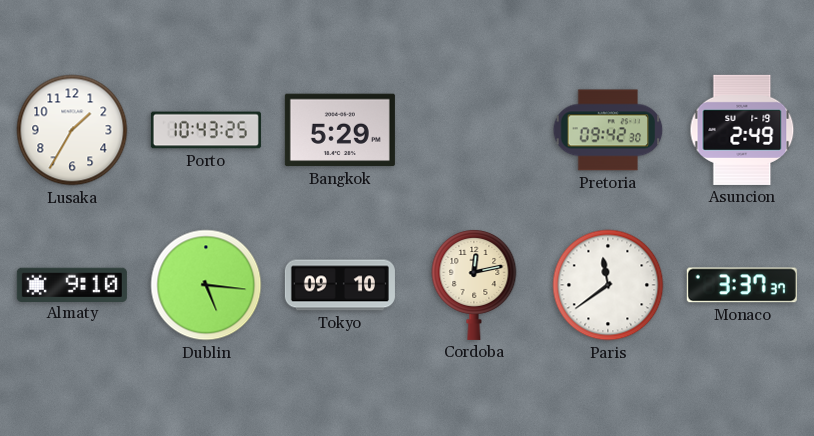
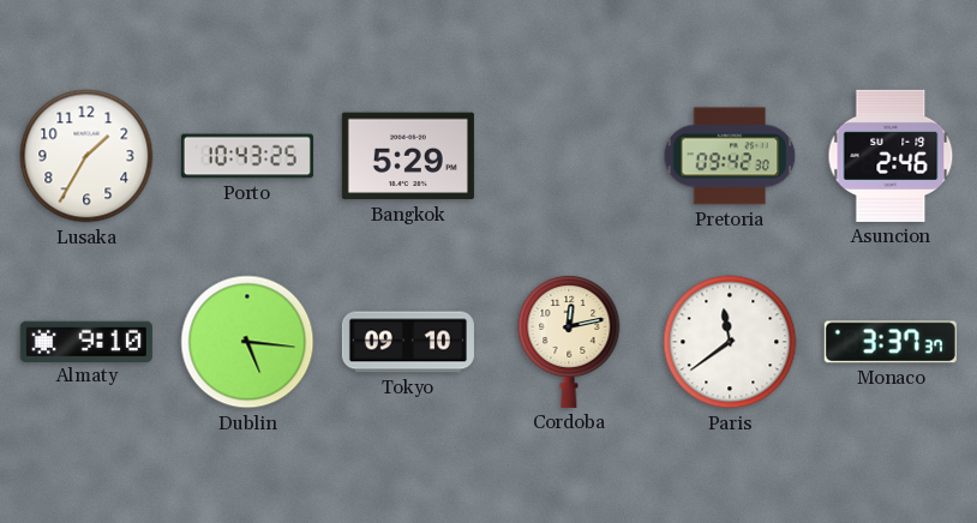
Asuncion: 2:49 -> 2:46 (891, 156)
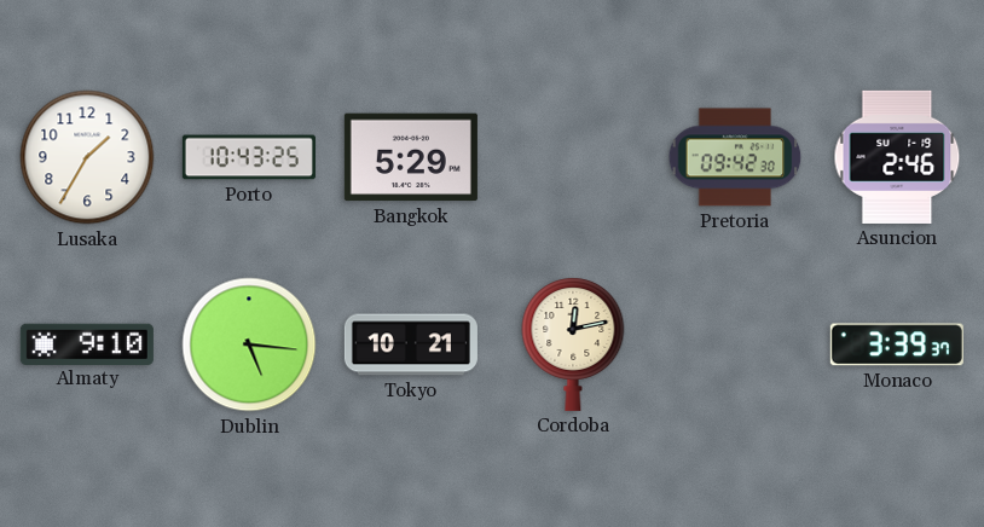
Tokyo: 09:10 -> 10:21 (411, 344)
Paris: 11:39 -> none (730, 342)
Monaco: 3:37 -> 3:39 (897, 344)
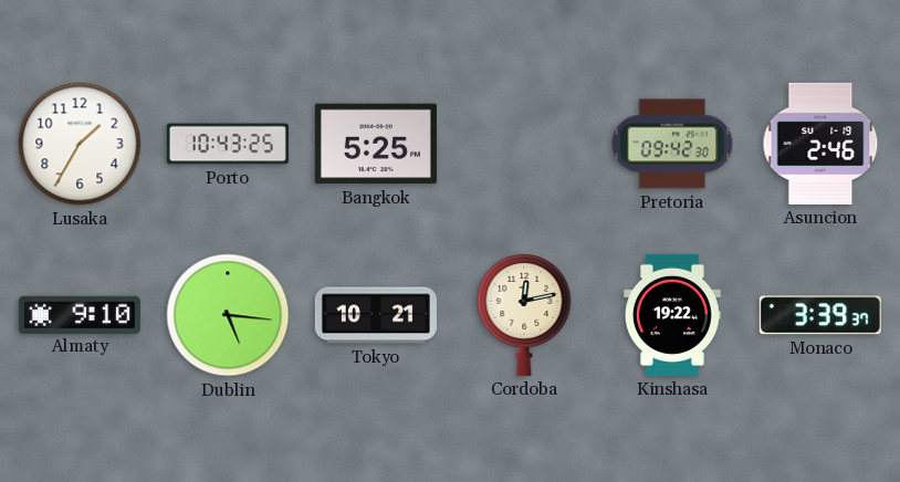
Bangkok: 5:29 -> 5:25 (376, 144)
Kinshasa: none -> 19:22 (673, 315)
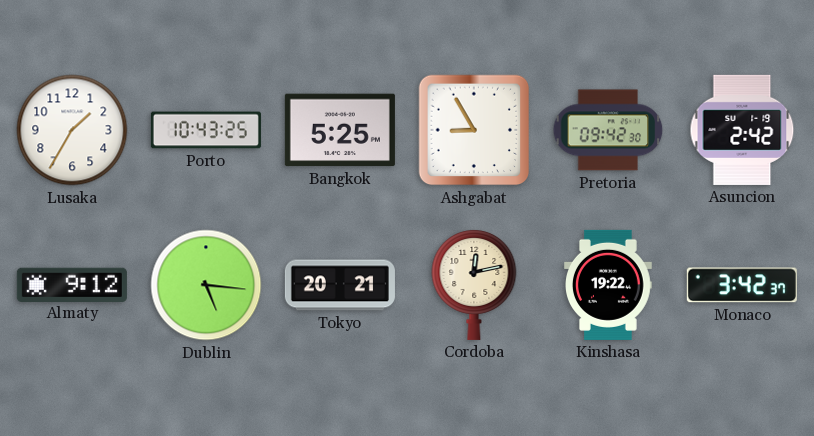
Ashgabat: none -> 8:55 (474, 130)
Asuncion: 2:46 -> 2:42 (742, 130)
Almaty: 9:10 -> 9:12 (72, 284)
Tokyo: 10:21 -> 20:21 (340, 285)
Monaco: 3:39 -> 3:42 (742, 285)
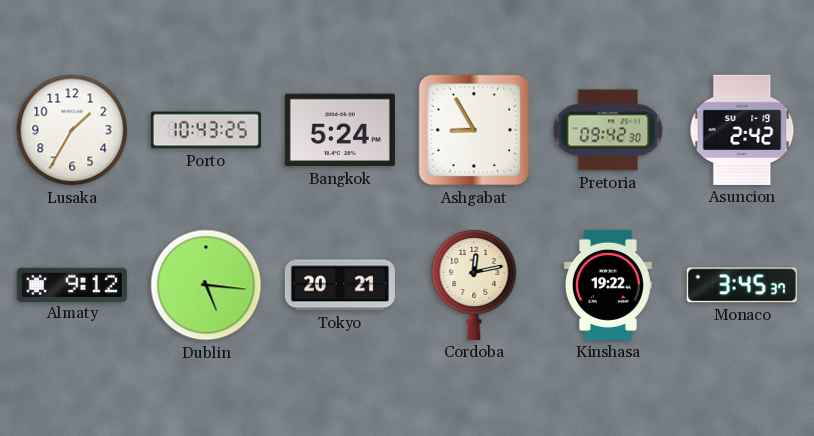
Bangkok: 5:25 -> 5:24 (340, 130)
Monaco: 3:42 -> 3:45 (742, 285)
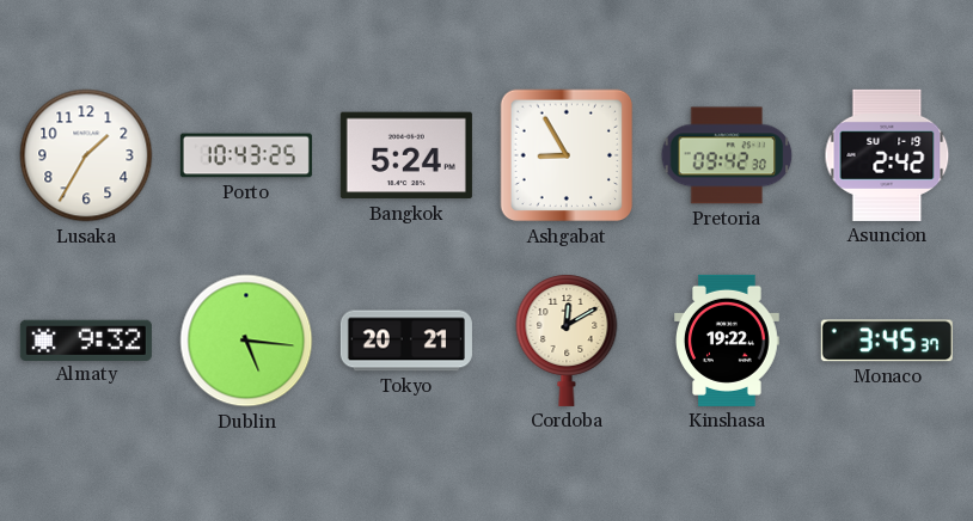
Almaty: 9:12 -> 9:32 (86, 339)
Cordoba: 12:13 -> 12:10 (567, 341)
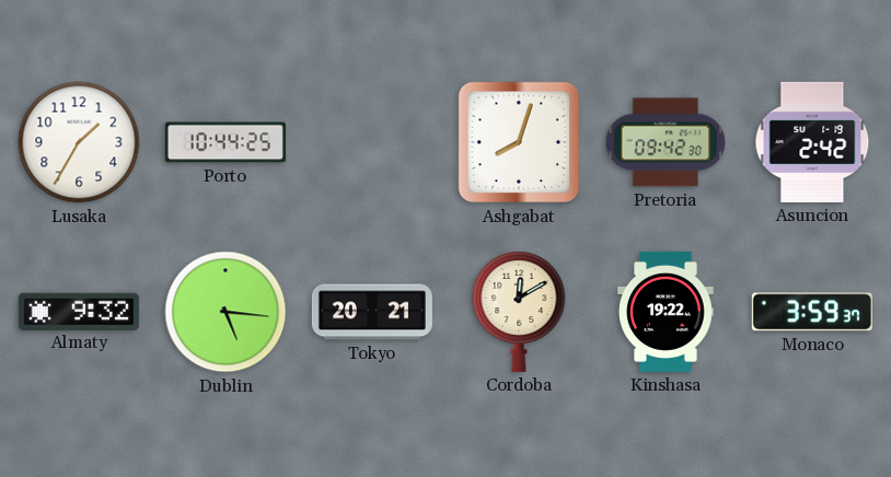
Porto: 10:43 -> 10:44 (225, 142)
Bangkok: 5:24 -> none (406, 155)
Ashgabat: 8:55 -> 8:03 (519, 142)
Monaco: 3:45 -> 3:59 (812, 312)
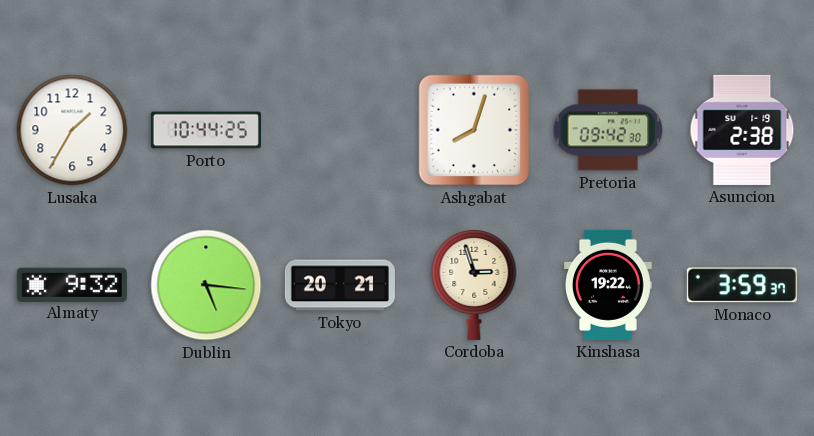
Asuncion: 2:42 -> 2:38 (742, 130)
Cordoba: 12:10 -> 2:57 (474, 285)
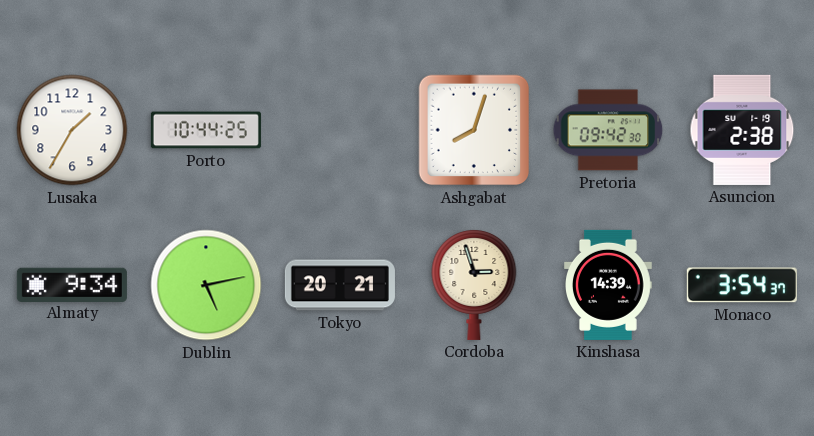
Almaty: 9:32 -> 9:34 (72, 284)
Dublin: 5:16 -> 5:13 (206, 285)
Kinshasa: 19:22 -> 14:39 (609, 285)
Monaco: 3:59 -> 3:54 (742, 285)
